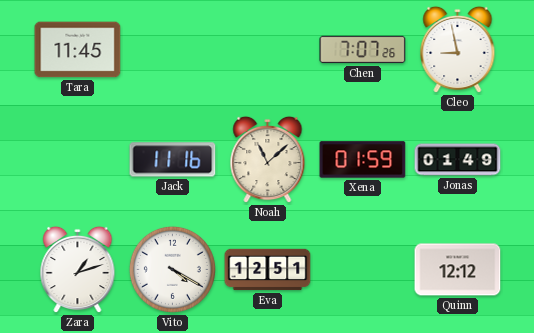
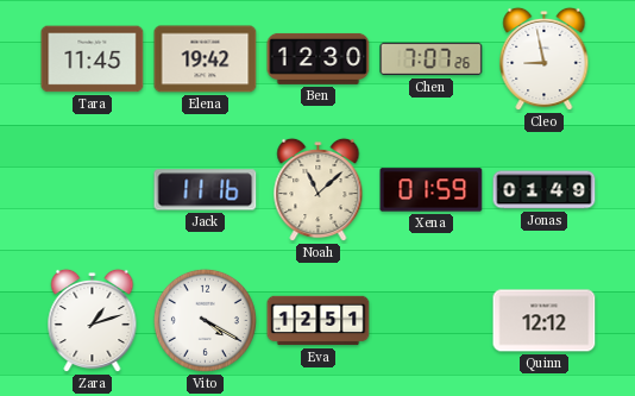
Elena: none -> 19:42 (206, 59)
Ben: none -> 12:30 (319, 58)
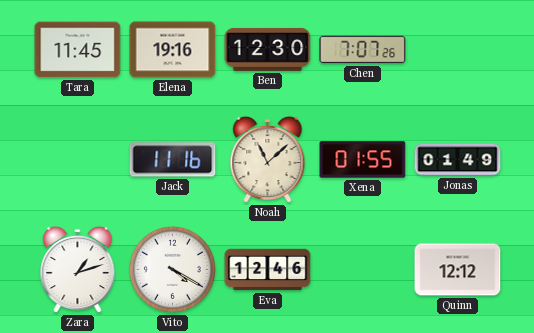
Elena: 19:42 -> 19:16 (173, 50)
Cleo: 8:58 -> none (545, 59)
Xena: 01:59 -> 01:55 (363, 160)
Eva: 12:51 -> 12:46 (268, 270)
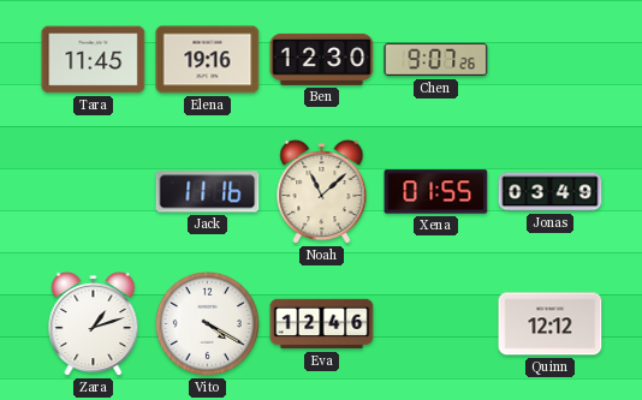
Chen: 7:07 -> 9:07 (436, 60)
Jonas: 01:49 -> 03:49 (551, 192)
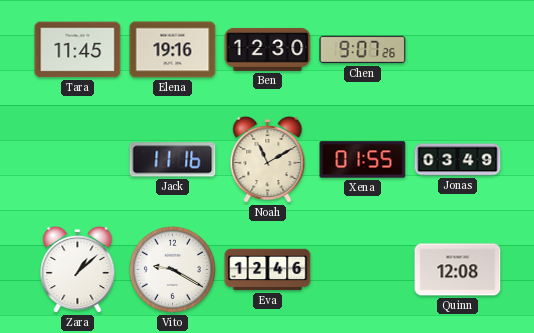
Noah: 11:08 -> 11:10 (268, 160)
Zara: 1:12 -> 1:08 (78, 270)
Vito: 4:20 -> 9:20 (172, 269)
Quinn: 12:12 -> 12:08 (458, 270)
